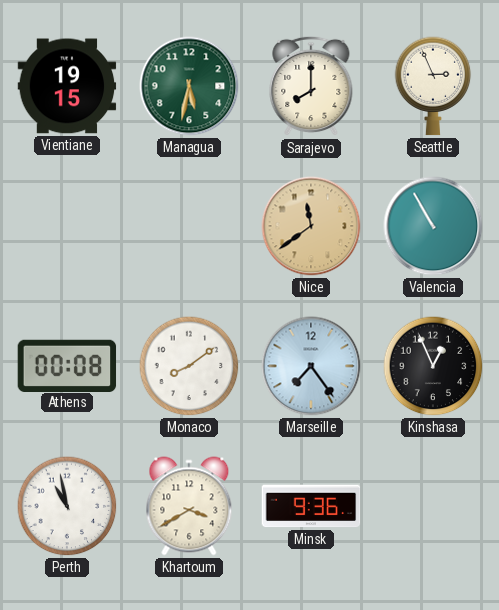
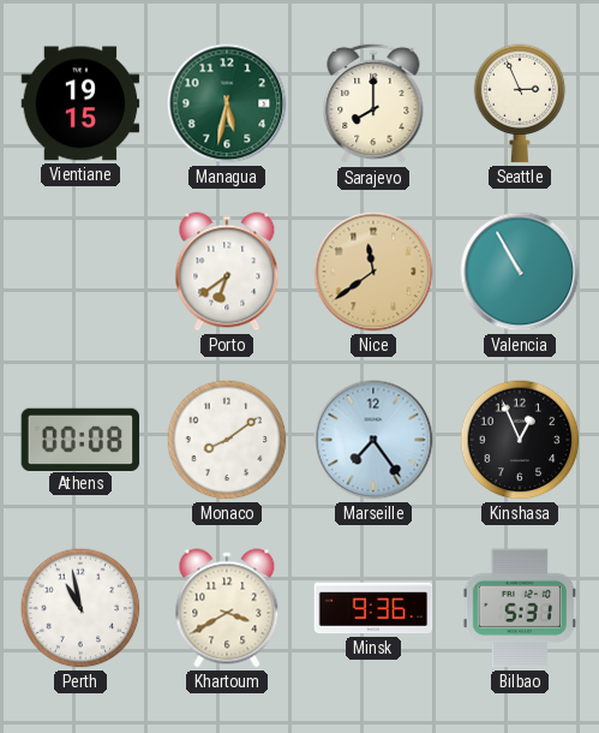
Porto: none -> 6:39 (227, 272)
Bilbao: none -> 5:31 (520, 608)
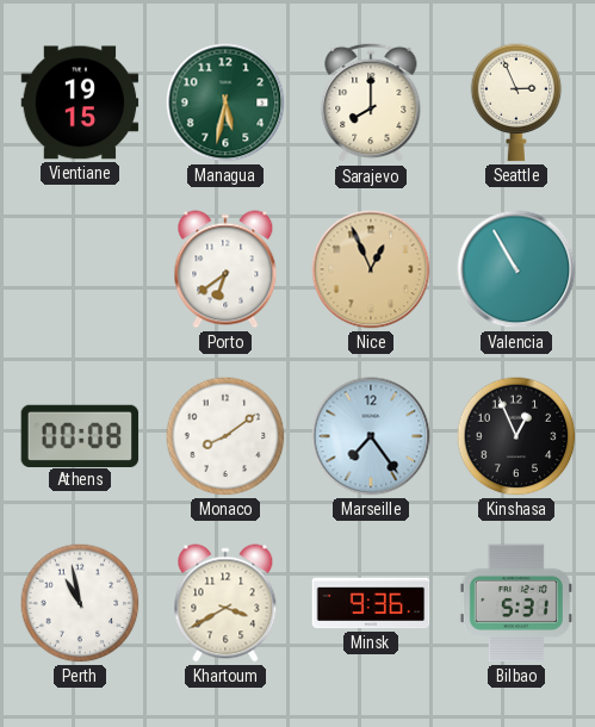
Nice: 11:39 -> 12:56 (371, 269)
